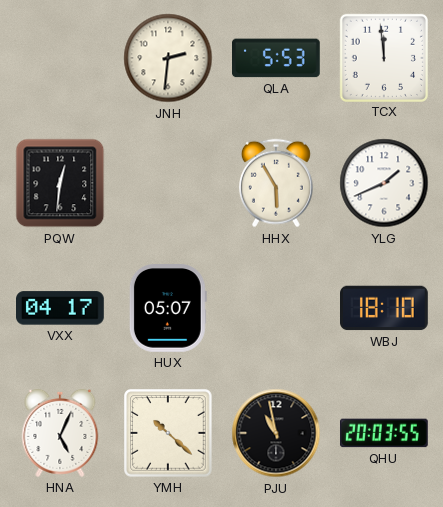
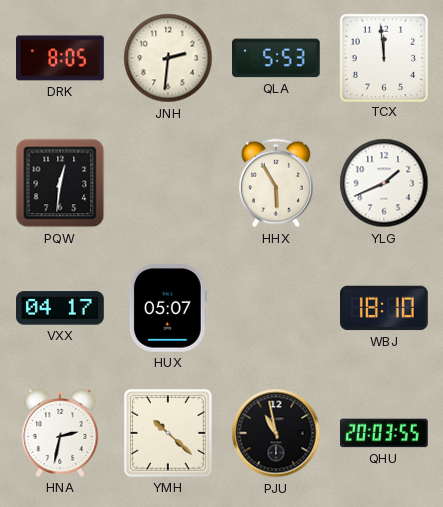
DRK: none -> 8:05 (60, 58)
HNA: 5:04 -> 2:32 (60, 433)
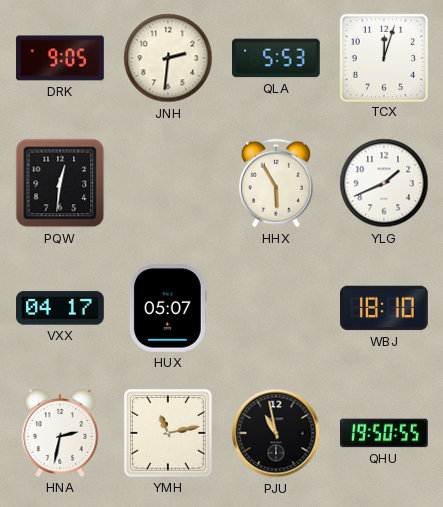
DRK: 8:05 -> 9:05 (60, 58)
TCX: 11:59 -> 12:03 (383, 57)
YMH: 10:22 -> 11:13 (168, 434)
QHU: 20:03 -> 19:50 (385, 433)
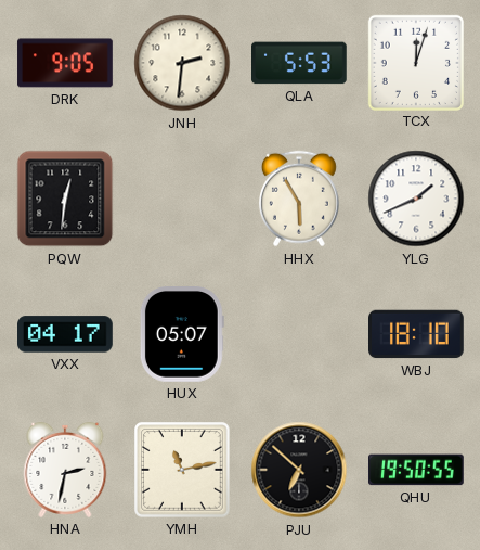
PJU: 10:58 -> 6:52 (299, 470)
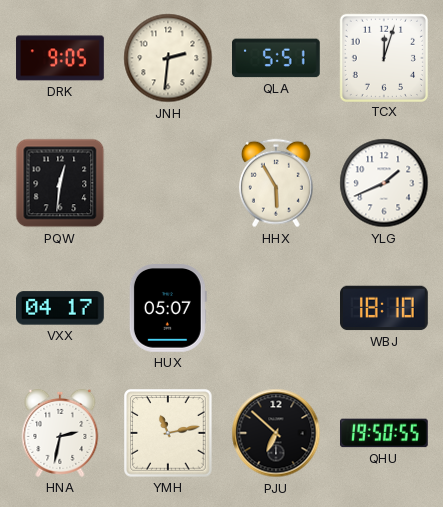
QLA: 5:53 -> 5:51 (277, 58)
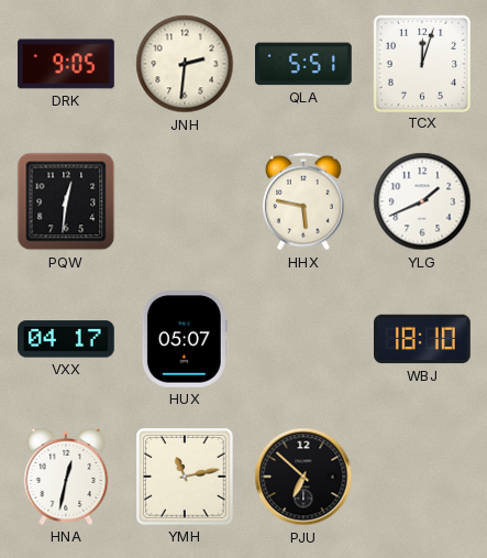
HHX: 5:55 -> 5:47 (303, 201)
HNA: 2:32 -> 12:32 (66, 477)
QHU: 19:50 -> none (385, 433)
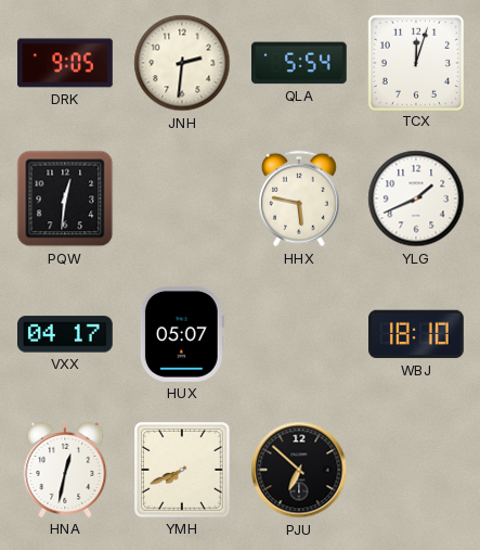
QLA: 5:51 -> 5:54 (300, 63)
YMH: 11:13 -> 7:41 (182, 471)
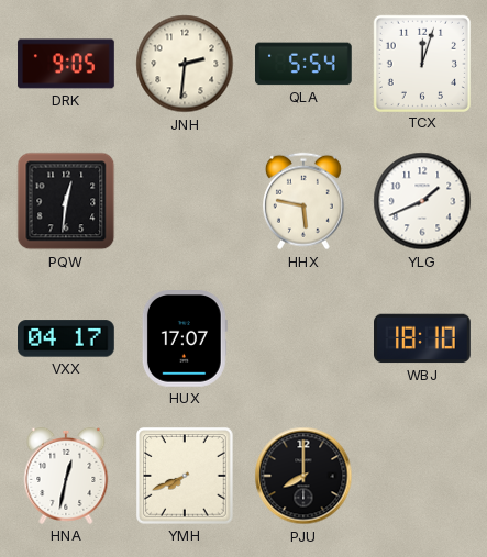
HUX: 05:07 -> 17:07 (185, 339)
PJU: 6:52 -> 8:00 (303, 476)
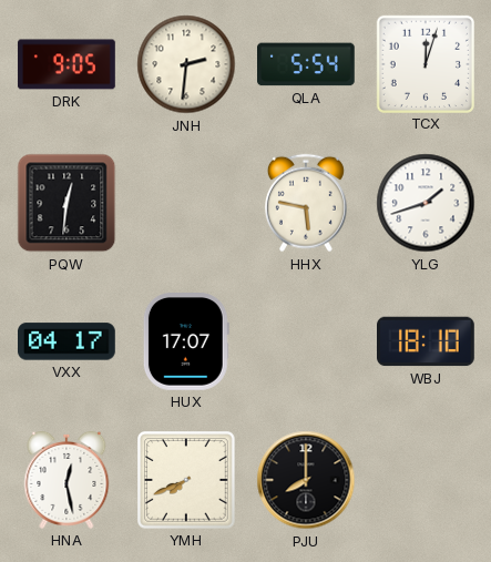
YLG: 1:41 -> 1:42 (426, 203)
HNA: 12:32 -> 12:28 (67, 480)
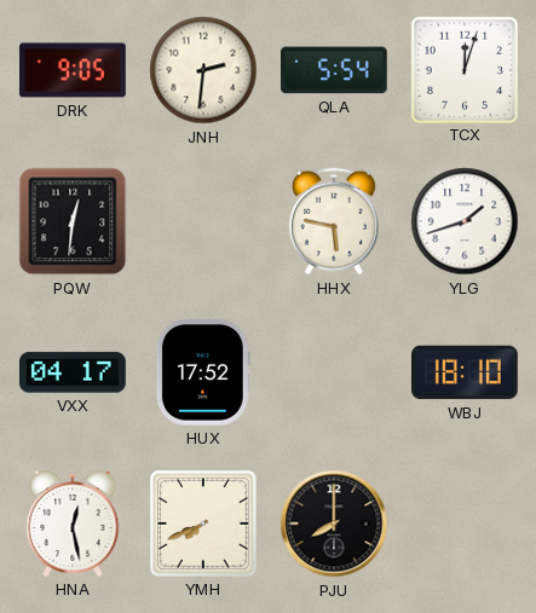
HUX: 17:07 -> 17:52 (203, 374)
